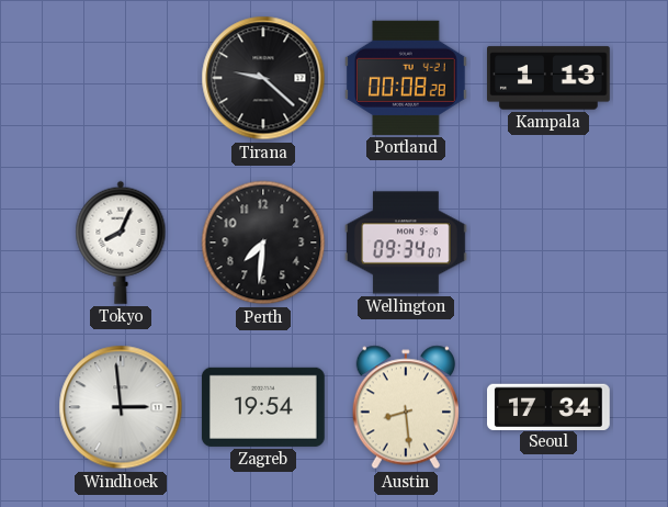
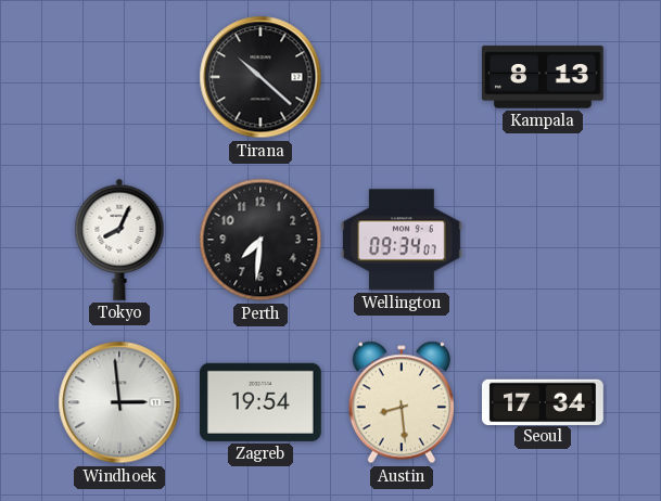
Tirana: 9:22 -> 10:22 (260, 77)
Portland: 00:08 -> none (406, 78)
Kampala: 1:13 -> 8:13 (544, 77)
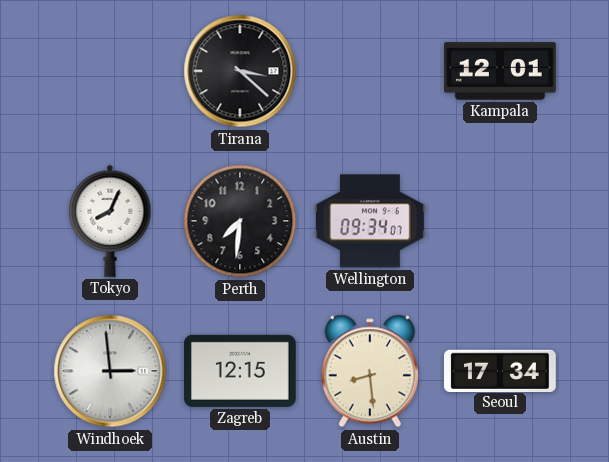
Tirana: 10:22 -> 3:22 (240, 71)
Kampala: 8:13 -> 12:01 (501, 71)
Zagreb: 19:54 -> 12:15 (240, 371)
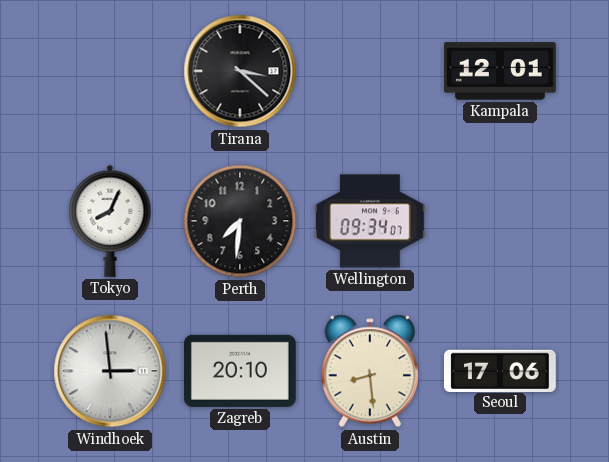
Zagreb: 12:15 -> 20:10 (240, 371)
Seoul: 17:34 -> 17:06 (501, 370)
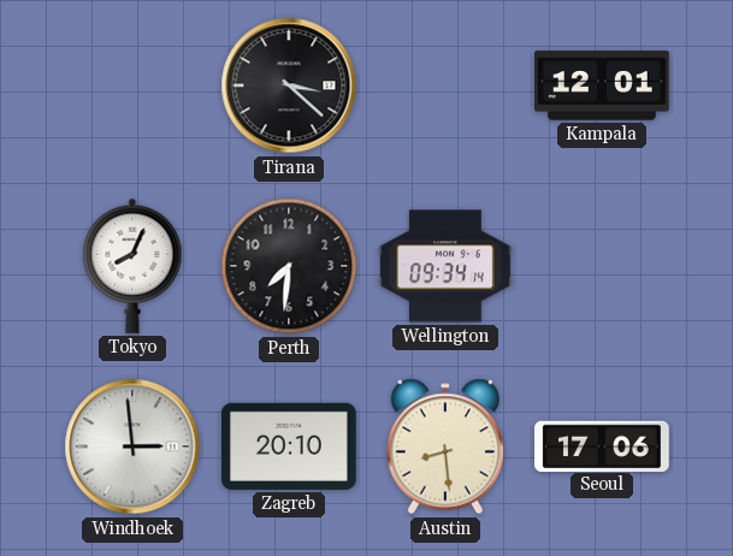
Wellington: 09:34:07 -> 09:34:14 (447, 266)
